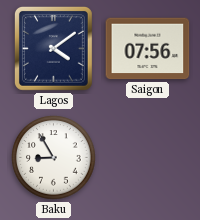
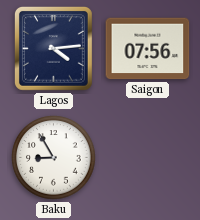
Lagos: 4:09 -> 4:14 (53, 49)
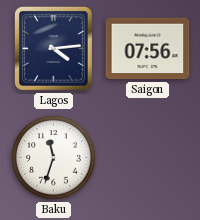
Baku: 8:55 -> 11:33 (54, 158)
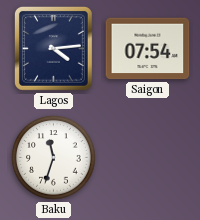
Saigon: 07:56 -> 07:54 (148, 49)
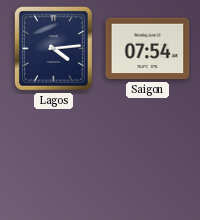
Baku: 11:33 -> none (54, 158)
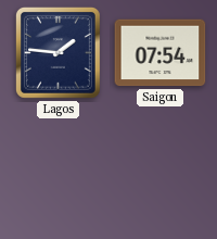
Lagos: 4:14 -> 1:46 (58, 53)
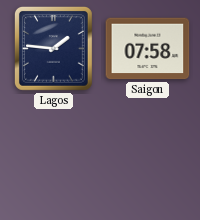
Saigon: 07:54 -> 07:58 (148, 49)
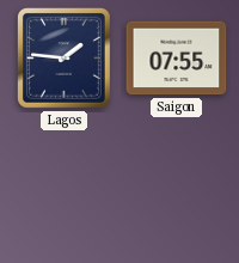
Saigon: 07:58 -> 07:55 (177, 59)
